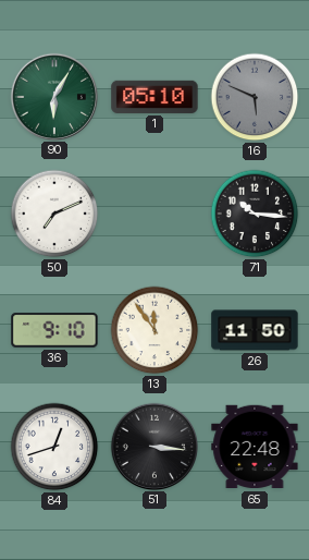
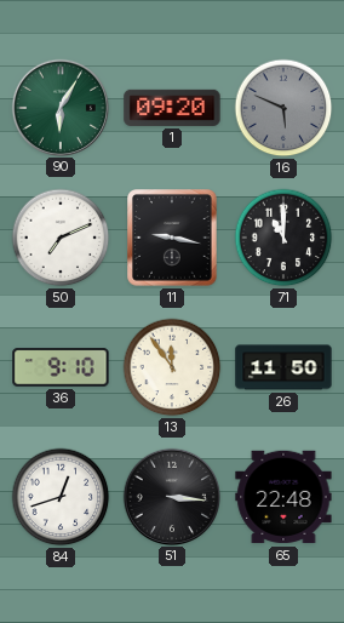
1: 05:10 -> 09:20 (172, 108)
11: none -> 9:17 (173, 238)
71: 10:16 -> 11:00 (283, 238)
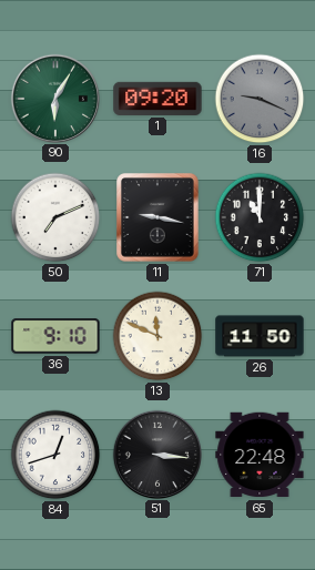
16: 5:49 -> 9:19 (260, 99)
13: 11:54 -> 11:49 (157, 336)
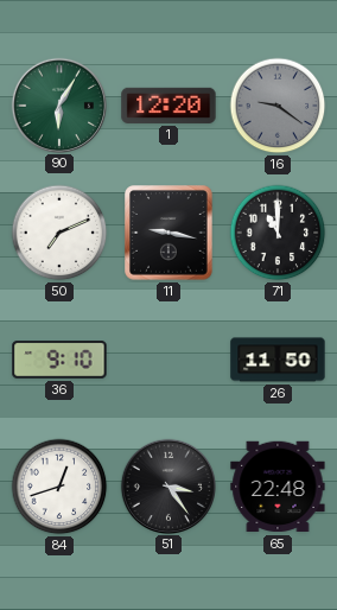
1: 09:20 -> 12:20 (168, 106)
16: 9:19 -> 9:21 (278, 106)
13: 11:49 -> none (157, 336)
51: 3:16 -> 3:24 (167, 485)
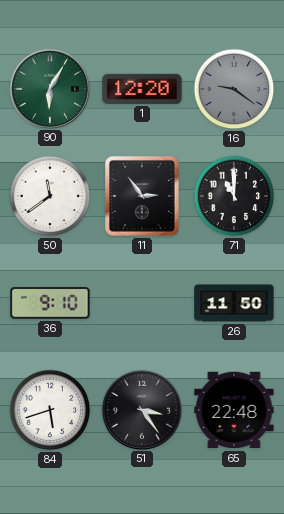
50: 7:11 -> 11:39 (50, 196)
11: 9:17 -> 2:54 (143, 196)
84: 12:42 -> 5:42 (50, 410)
